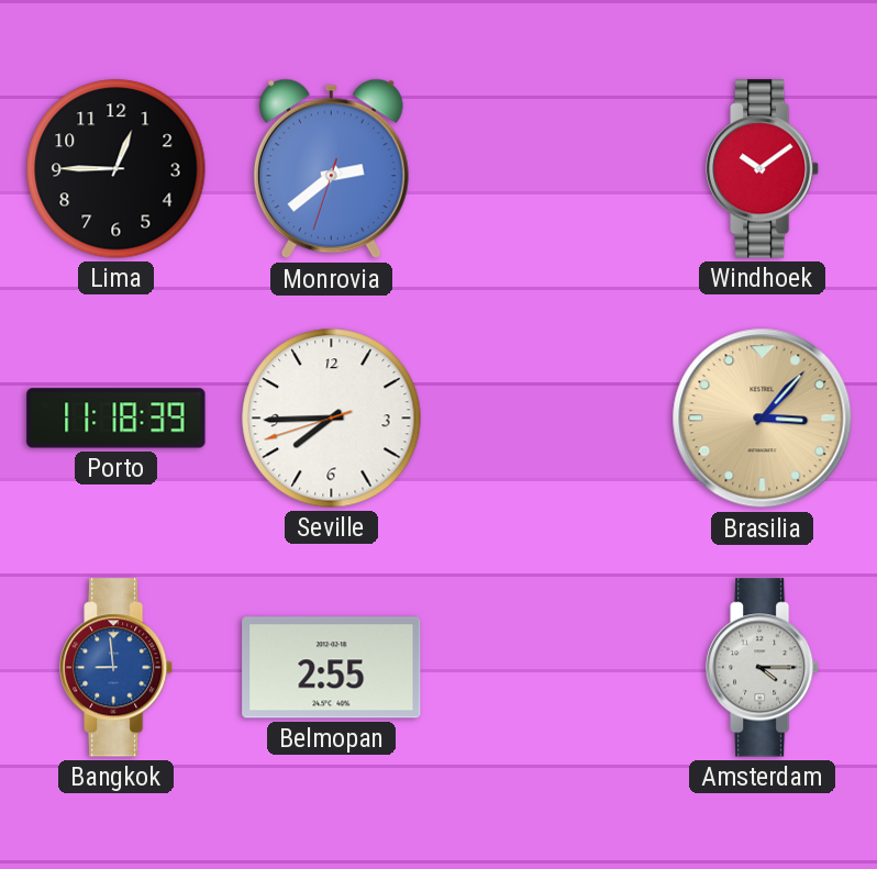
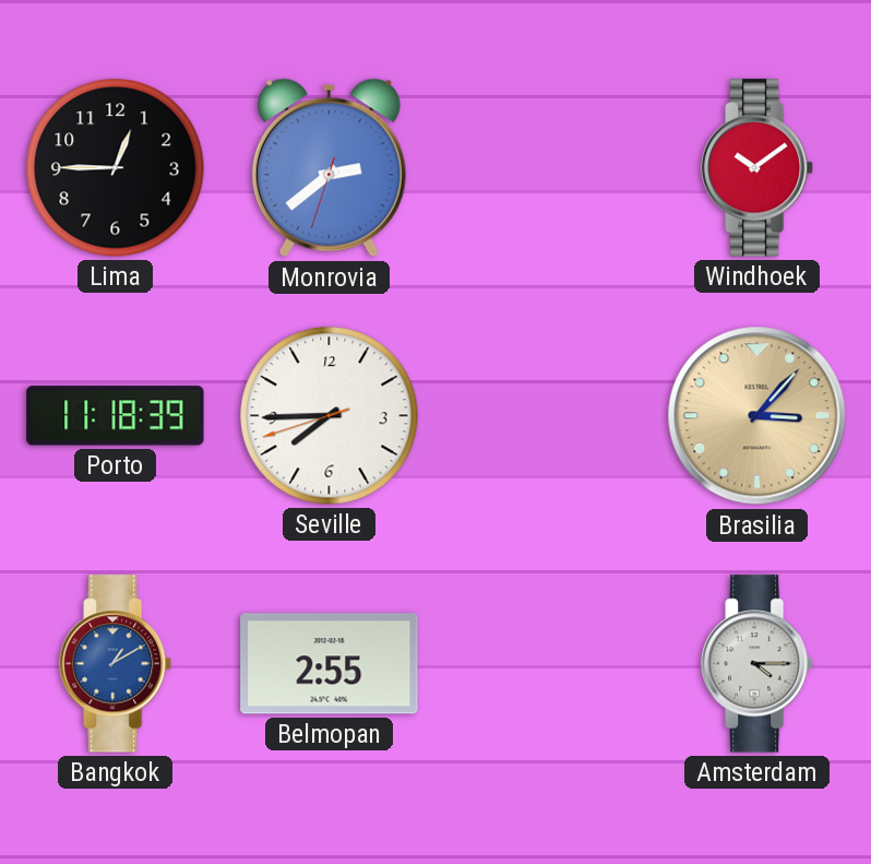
Bangkok: 8:59 -> 1:10 (117, 664)
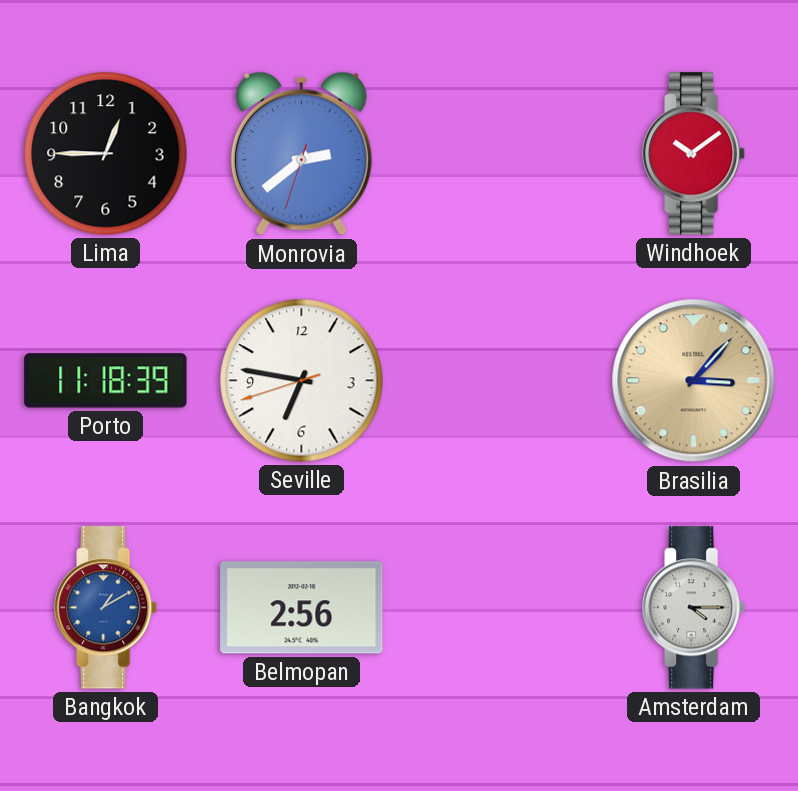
Seville: 7:44 -> 6:46 (302, 381)
Belmopan: 2:55 -> 2:56 (302, 608)
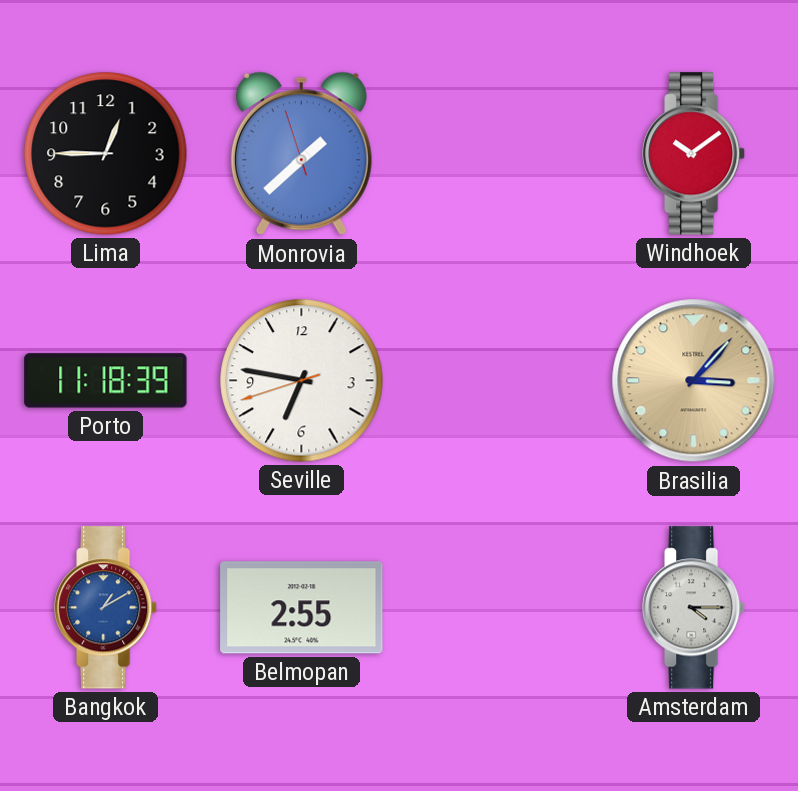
Monrovia: 2:38 -> 1:37 (301, 154)
Belmopan: 2:56 -> 2:55 (302, 608)
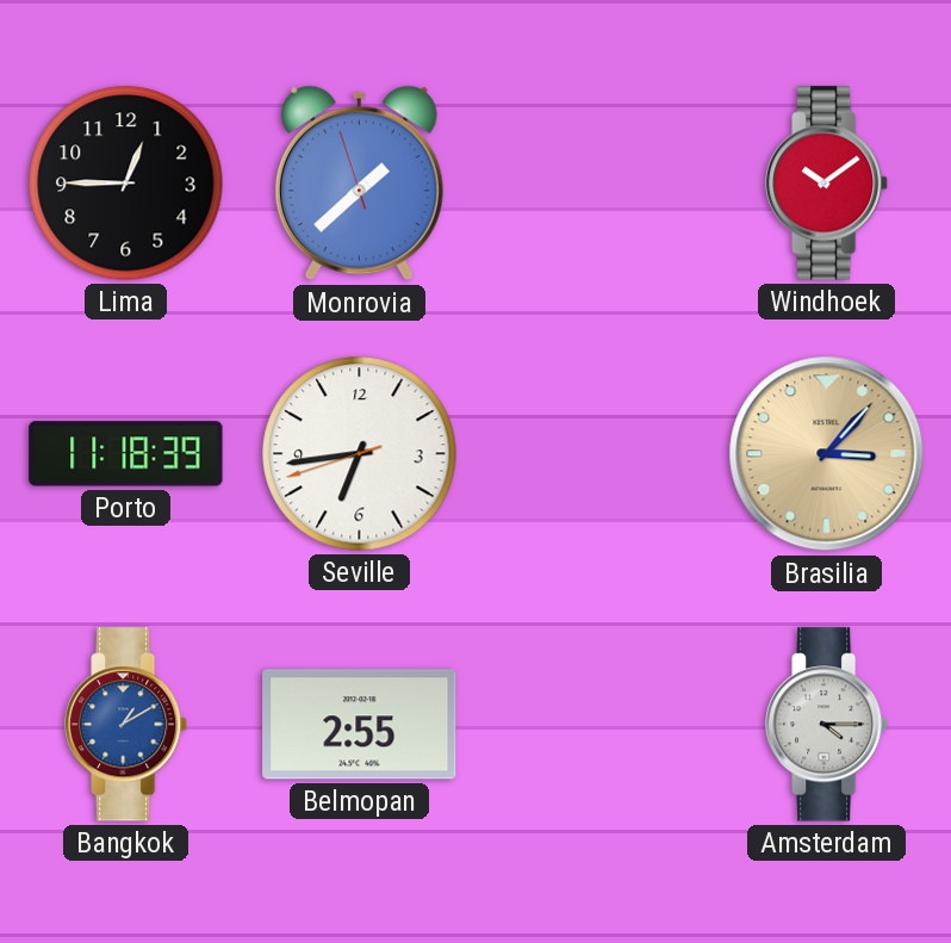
Seville: 6:46 -> 6:43 (360, 454)
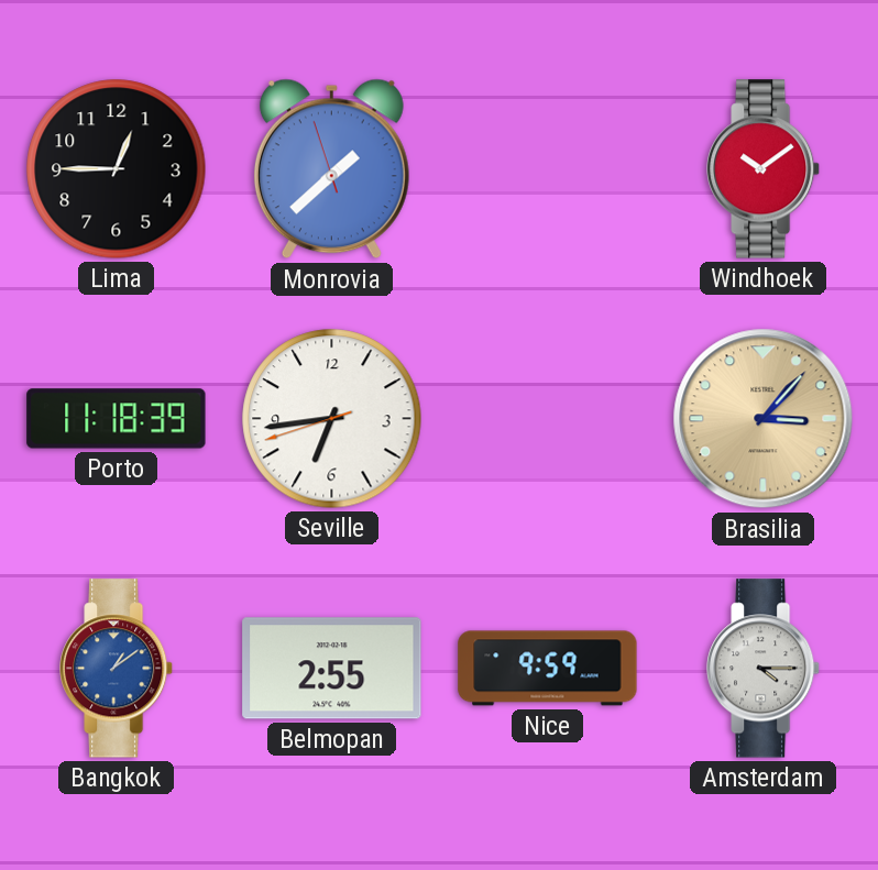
Bangkok: 1:10 -> 1:09 (118, 669)
Nice: none -> 9:59 (548, 669)
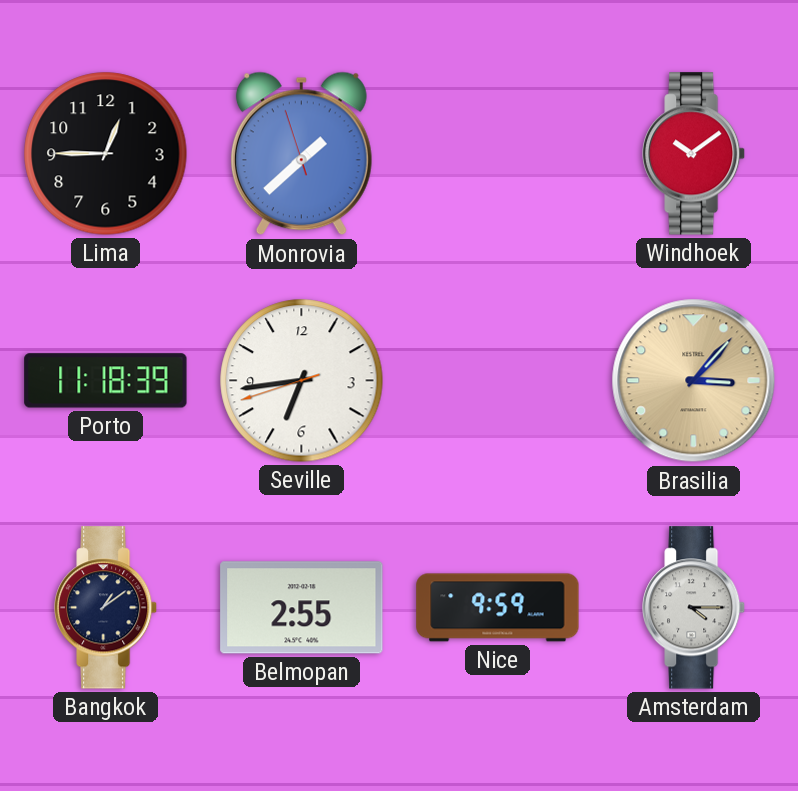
Bangkok dial: blue -> navy (107, 608)
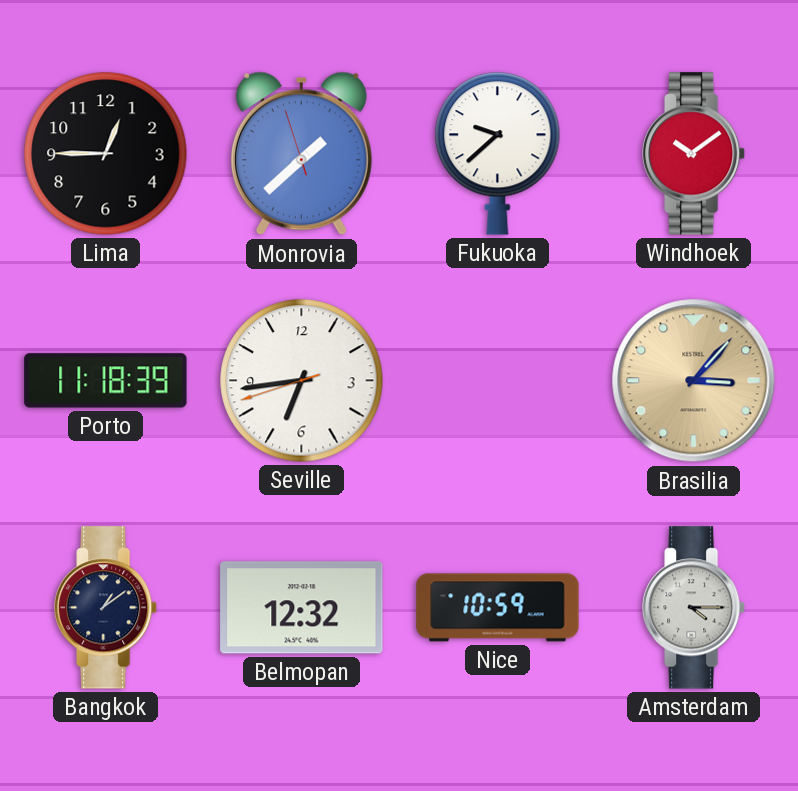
Fukuoka: none -> 9:38 (498, 154)
Belmopan: 2:55 -> 12:32 (302, 608)
Nice: 9:59 -> 10:59 (498, 608)
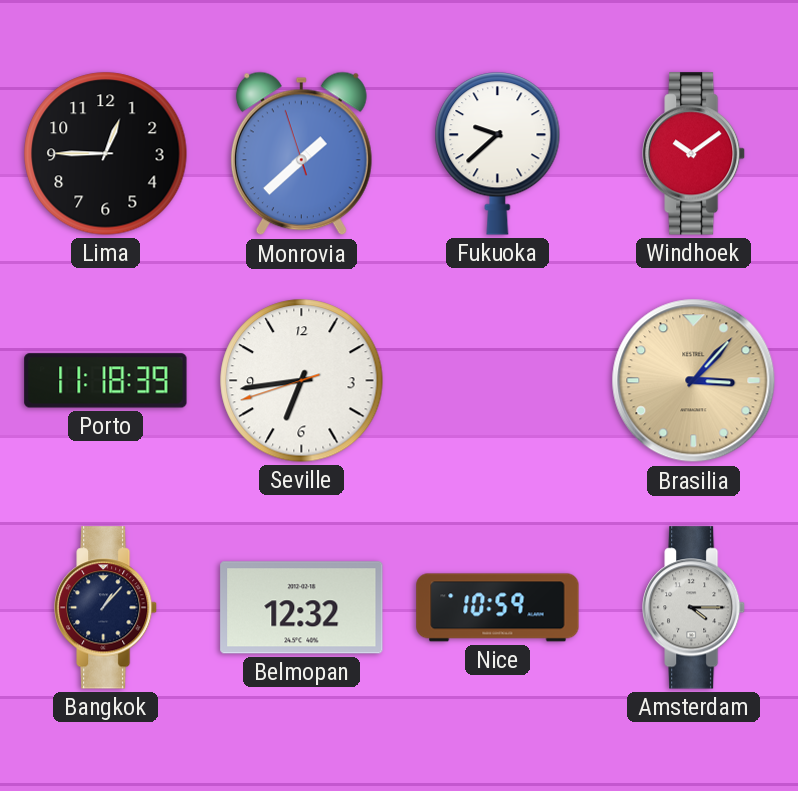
Bangkok: 1:09 -> 1:07 (107, 608)
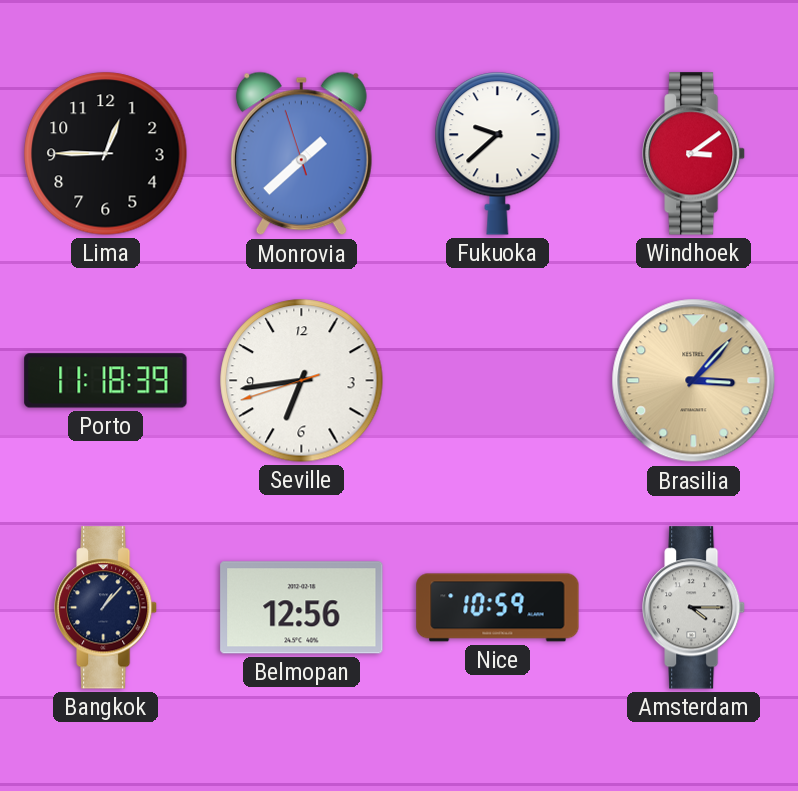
Windhoek: 10:09 -> 3:09 (695, 154)
Belmopan: 12:32 -> 12:56 (302, 608)
